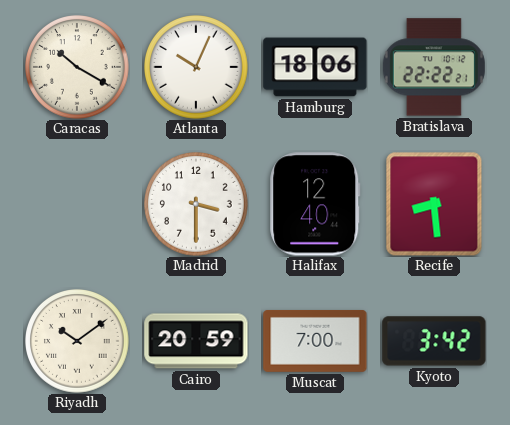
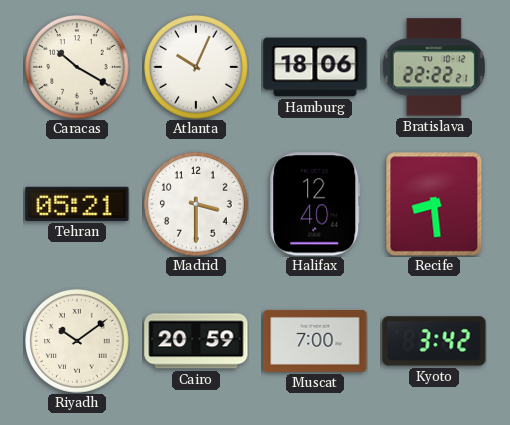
Tehran: none -> 05:21 (77, 204)
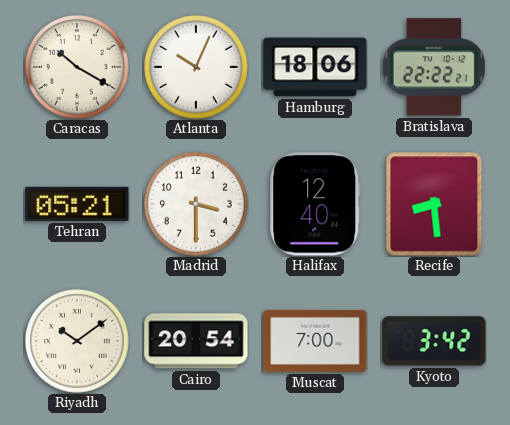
Cairo: 20:59 -> 20:54 (196, 341)
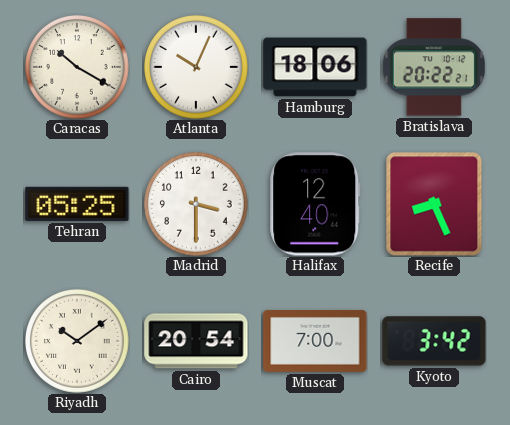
Bratislava: 22:22 -> 20:22 (434, 67)
Tehran: 05:21 -> 05:25 (77, 204)
Recife: 8:29 -> 8:26 (434, 204)
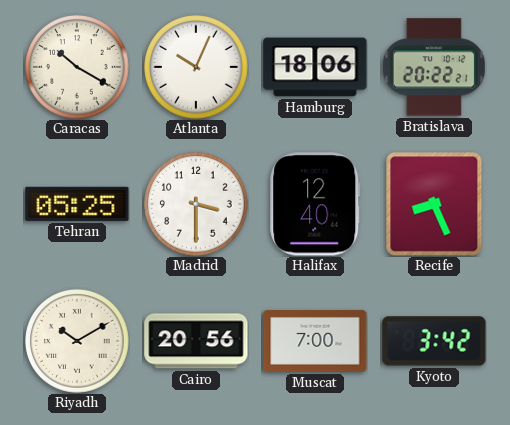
Riyadh: 10:09 -> 10:10 (78, 342)
Cairo: 20:54 -> 20:56 (196, 341)
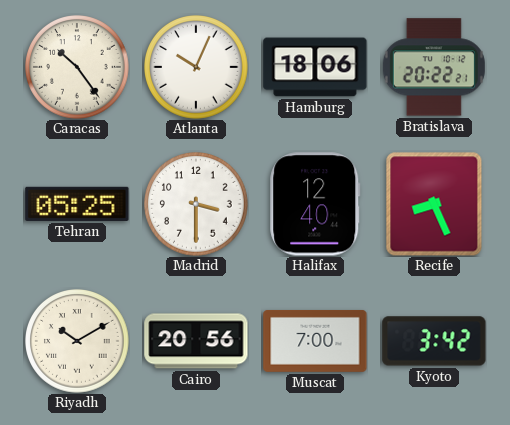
Caracas: 10:20 -> 10:24 (78, 68)
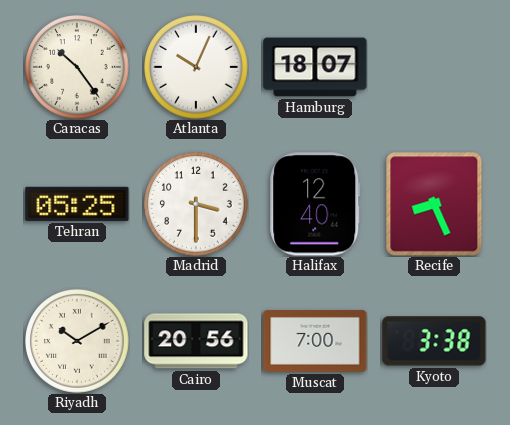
Hamburg: 18:06 -> 18:07 (315, 67)
Bratislava: 20:22 -> none (434, 67)
Kyoto: 3:42 -> 3:38 (434, 341)
